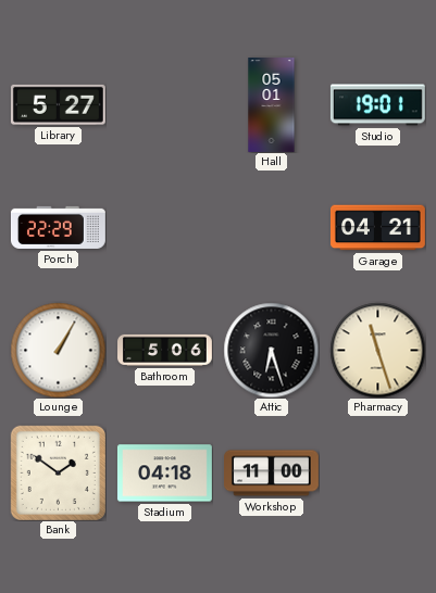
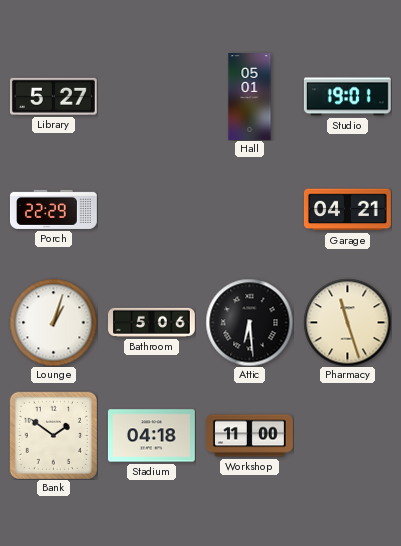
Lounge: 1:05 -> 1:03 (53, 322)
Attic: 6:27 -> 6:29 (249, 322)
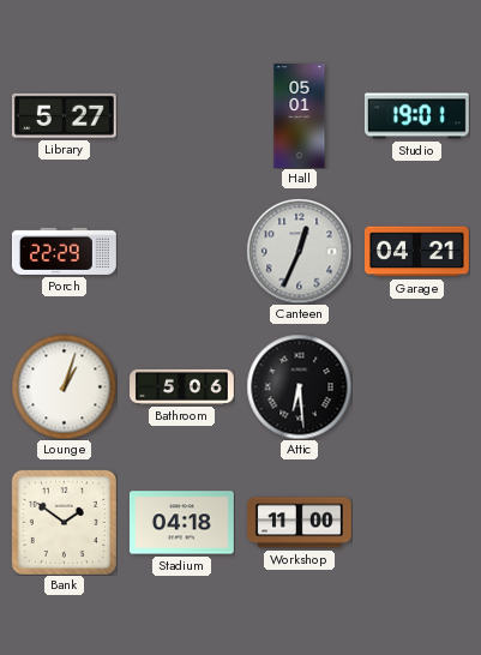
Canteen: none -> 12:34 (299, 251)
Pharmacy: 11:27 -> none (347, 322)
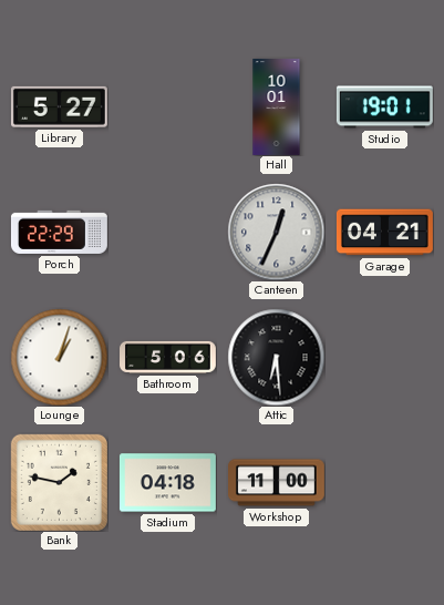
Hall: 05:01 -> 10:01 (277, 107)
Bank: 1:51 -> 1:47 (59, 482)
